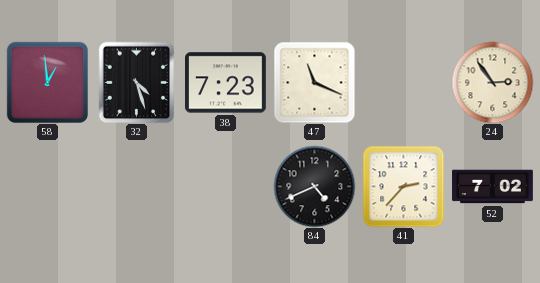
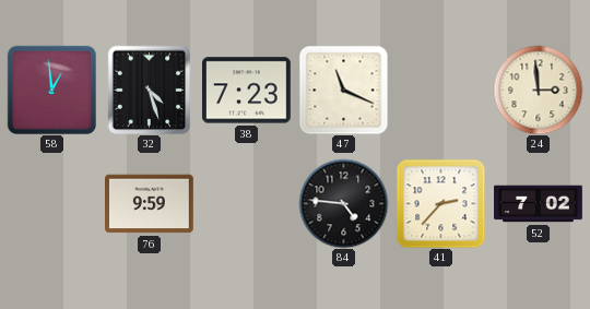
24: 2:54 -> 2:59 (538, 90)
76: none -> 9:59 (150, 204)
84: 4:41 -> 4:46 (343, 203)
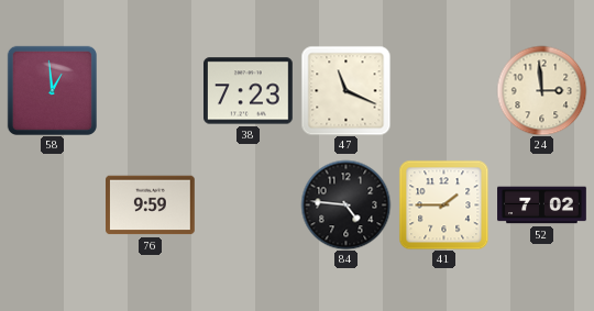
32: 4:27 -> none (150, 90)
41: 2:37 -> 1:45 (443, 204)
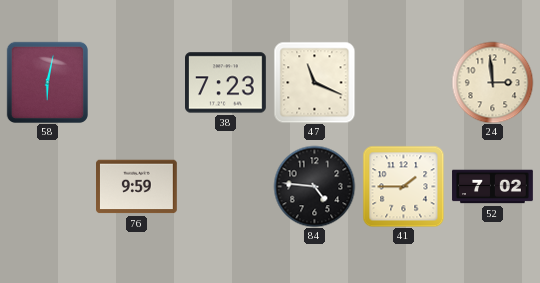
58: 12:59 -> 6:02 (47, 82)
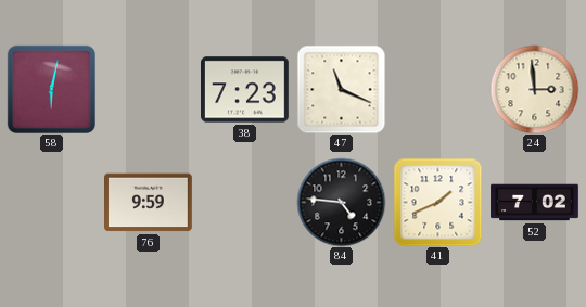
41: 1:45 -> 1:41 (437, 202)
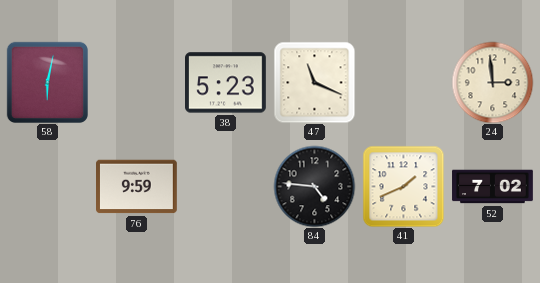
38: 7:23 -> 5:23 (226, 83)
